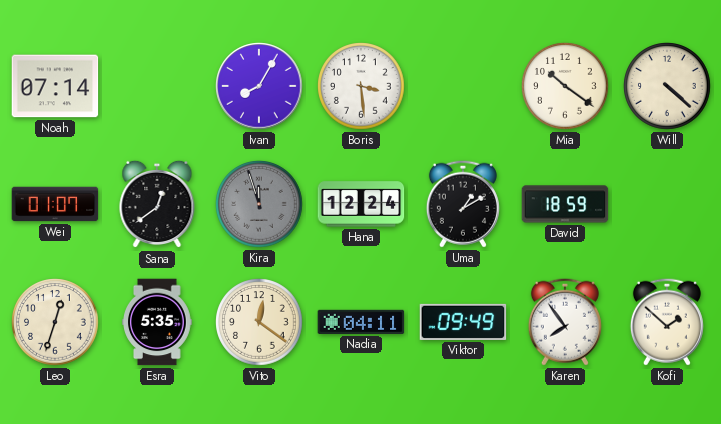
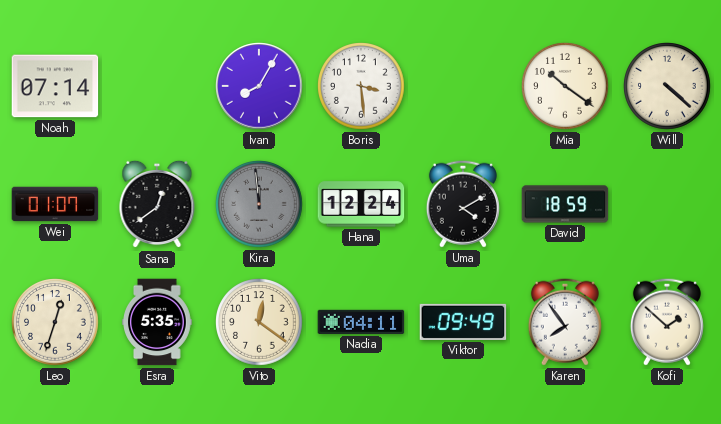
Kira: 11:57 -> 11:59 (259, 204)
Uma: 1:10 -> 4:10 (463, 204)
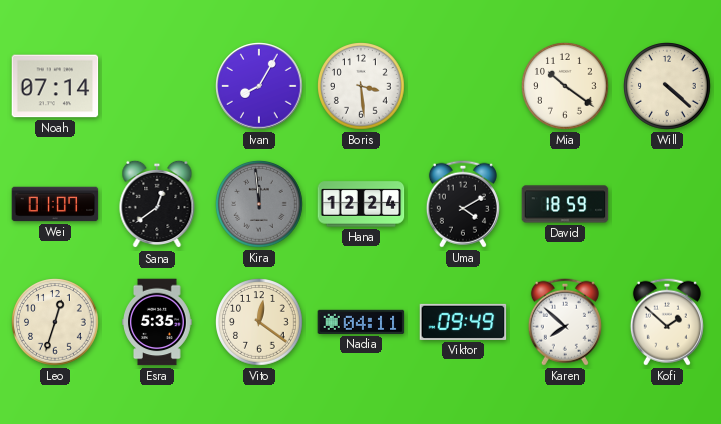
Karen: 7:54 -> 7:52 (565, 322)
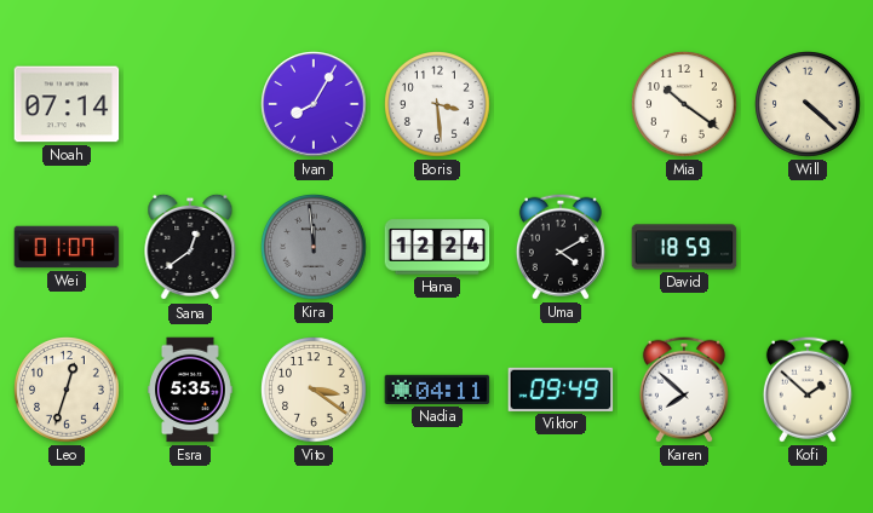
Vito: 12:21 -> 3:21 (314, 390)
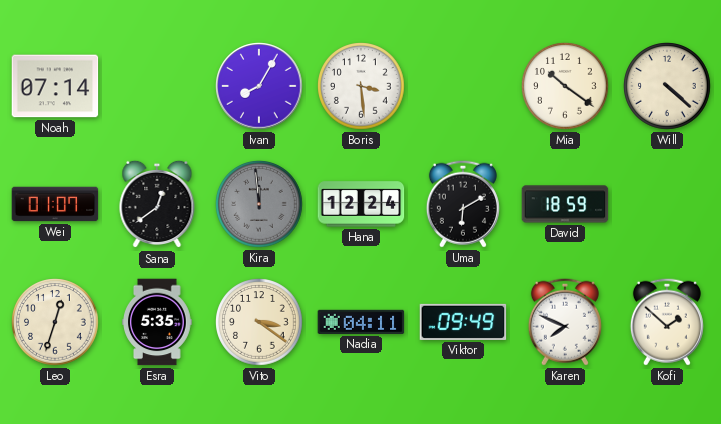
Uma: 4:10 -> 6:10 (463, 204)
Karen: 7:52 -> 7:49 (565, 322)
